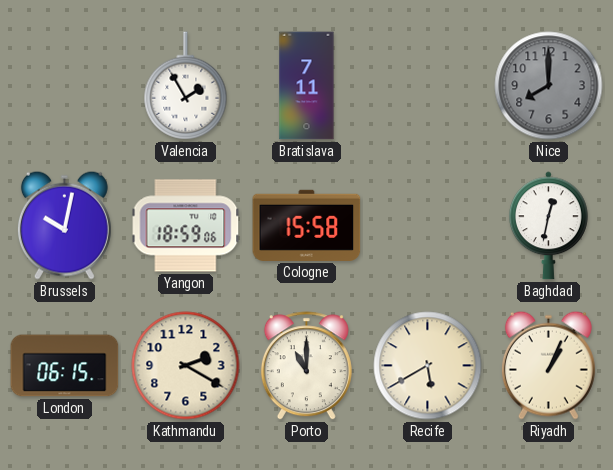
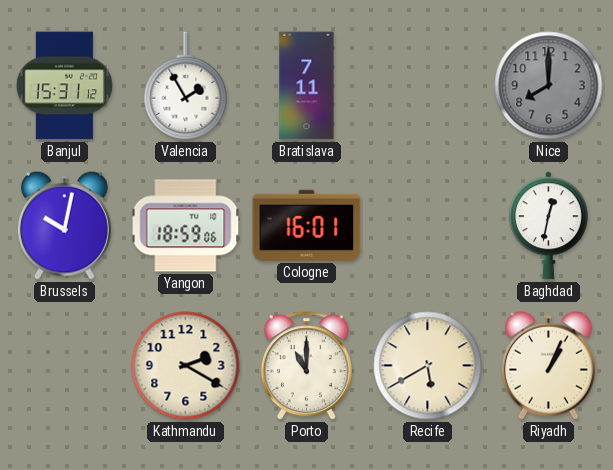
Banjul: none -> 15:31 (64, 86)
Cologne: 15:58 -> 16:01 (307, 225)
London: 06:15 -> none (65, 366)
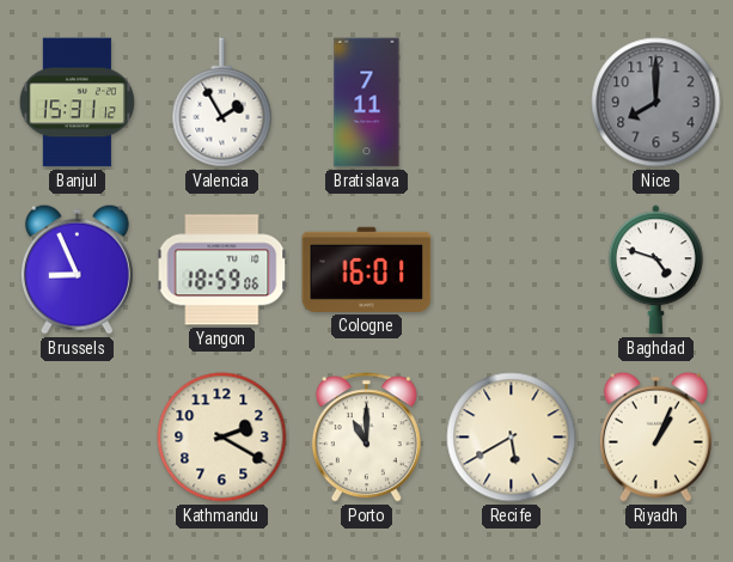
Brussels: 10:02 -> 8:56 (77, 269)
Baghdad: 12:32 -> 4:48 (655, 270)
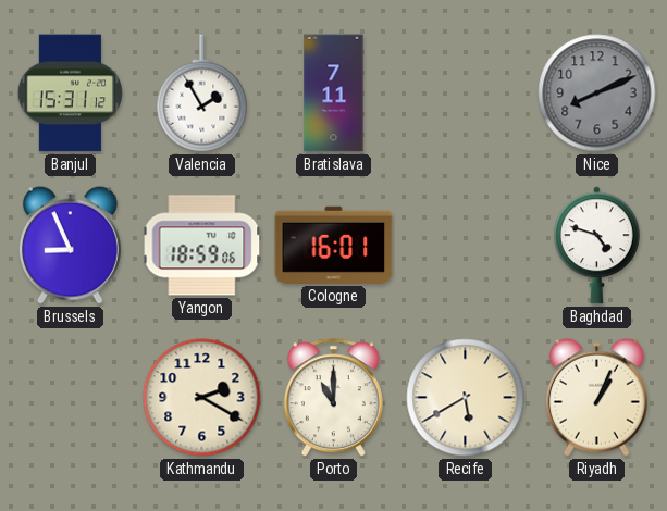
Nice: 8:00 -> 8:11 (597, 94)
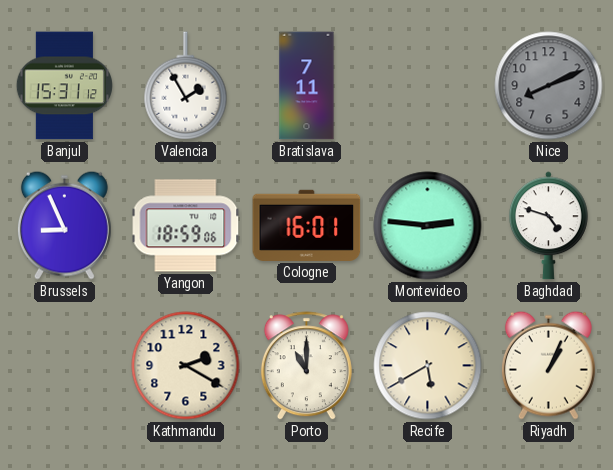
Montevideo: none -> 2:46 (428, 226)
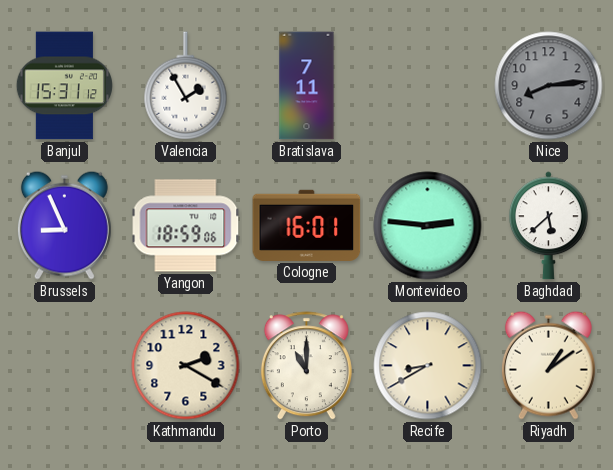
Nice: 8:11 -> 8:14 (549, 86)
Baghdad: 4:48 -> 5:38 (548, 226)
Recife: 5:40 -> 8:40 (428, 366)
Riyadh: 1:04 -> 1:09 (548, 365)
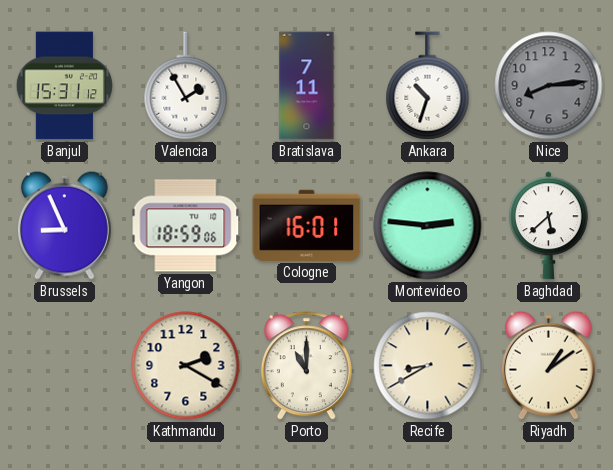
Ankara: none -> 10:33 (428, 86)
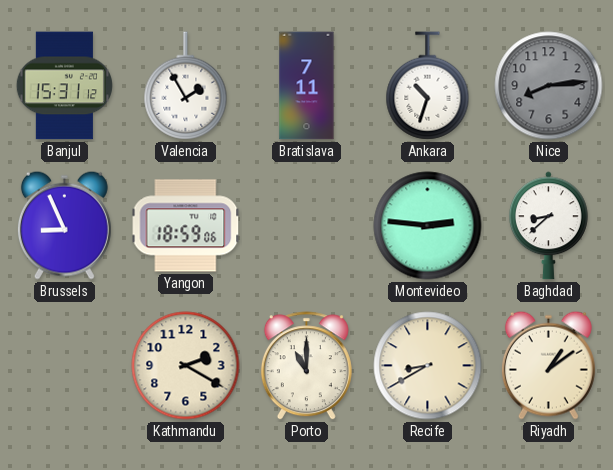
Cologne: 16:01 -> none (307, 225)
Baghdad: 5:38 -> 8:38 (548, 226)
